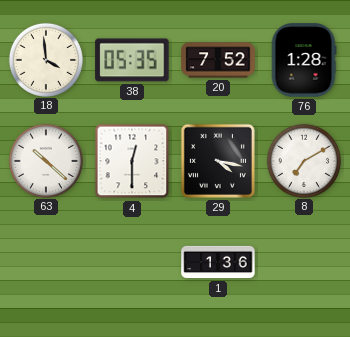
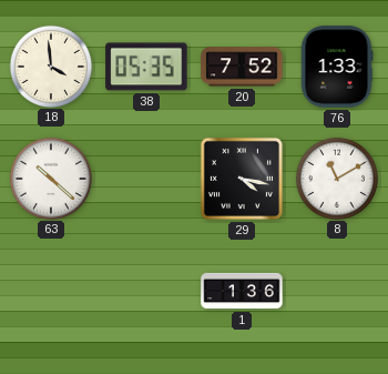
76: 1:28 -> 1:33 (337, 67)
4: 12:30 -> none (132, 161)
8: 7:10 -> 11:10 (336, 178)
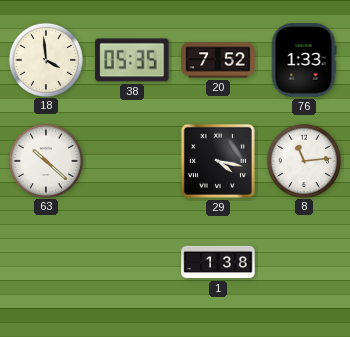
8: 11:10 -> 11:14 (303, 160)
1: 1:36 -> 1:38 (218, 262)
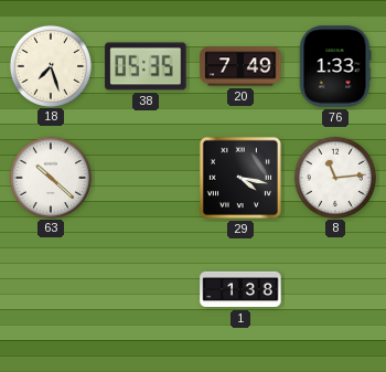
18: 3:59 -> 7:27 (50, 65)
20: 7:52 -> 7:49 (240, 66)
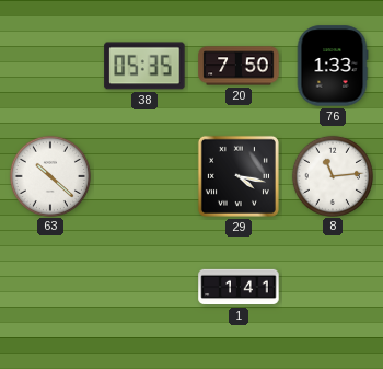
18: 7:27 -> none (50, 65)
20: 7:49 -> 7:50 (239, 66)
1: 1:38 -> 1:41 (239, 287)
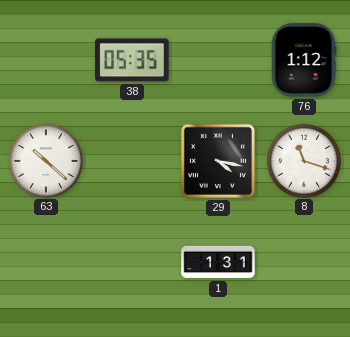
20: 7:50 -> none (239, 66)
76: 1:33 -> 1:12 (304, 60)
8: 11:14 -> 11:18 (303, 160)
1: 1:41 -> 1:31 (218, 262)
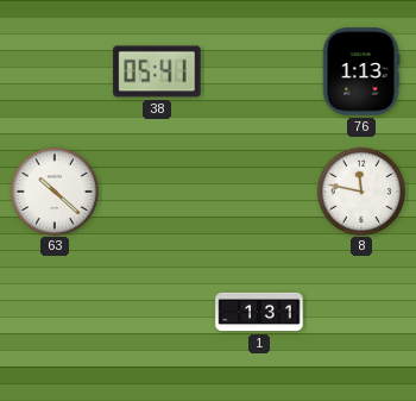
38: 05:35 -> 05:41 (157, 71)
76: 1:12 -> 1:13 (361, 71)
29: 4:17 -> none (218, 161)
8: 11:18 -> 11:47 (360, 190)
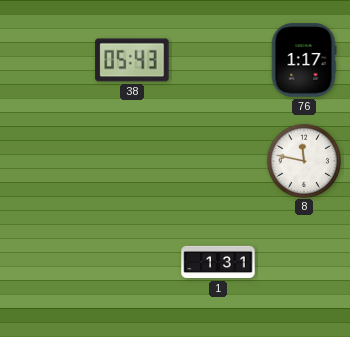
38: 05:41 -> 05:43 (132, 60)
76: 1:13 -> 1:17 (304, 60)
63: 10:22 -> none (53, 190)
